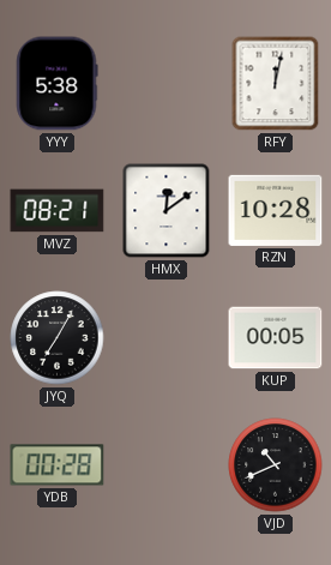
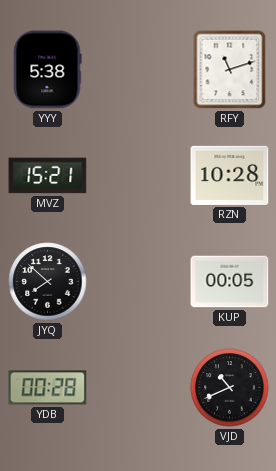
RFY: 12:02 -> 11:12 (230, 70)
MVZ: 08:21 -> 15:21 (48, 176)
HMX: 12:09 -> none (167, 211)
JYQ: 7:05 -> 7:52 (48, 282)
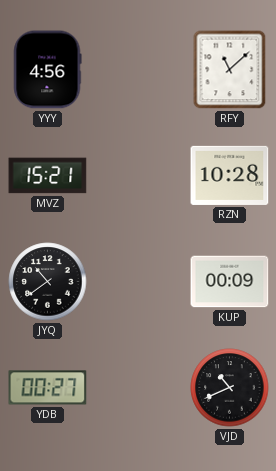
YYY: 5:38 -> 4:56 (47, 70)
RFY: 11:12 -> 11:08 (230, 70)
JYQ: 7:52 -> 10:39 (48, 282)
KUP: 00:05 -> 00:09 (230, 282)
YDB: 00:28 -> 00:27 (48, 388)
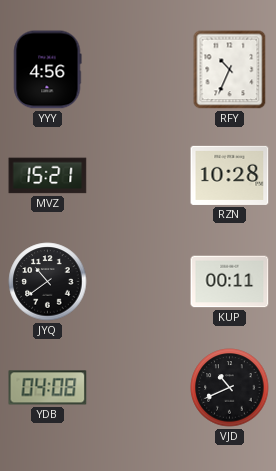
RFY: 11:08 -> 10:34 (230, 70)
KUP: 00:09 -> 00:11 (230, 282)
YDB: 00:27 -> 04:08 (48, 388)
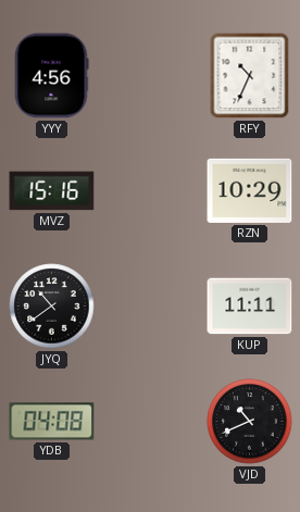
MVZ: 15:21 -> 15:16 (52, 191)
RZN: 10:28 -> 10:29 (250, 190)
KUP: 00:11 -> 11:11 (250, 307)
